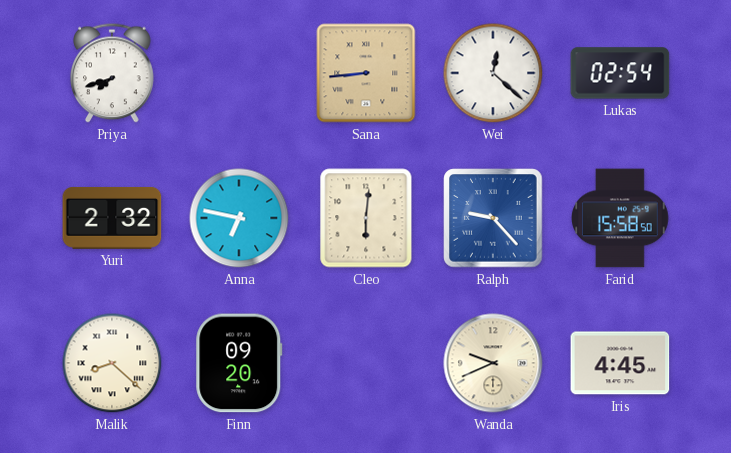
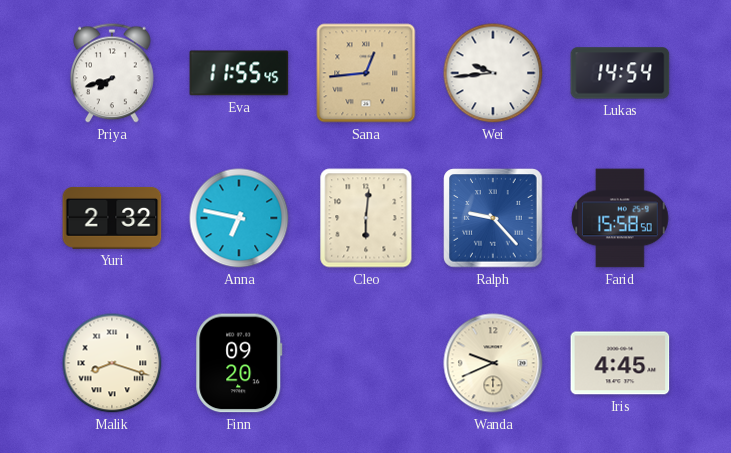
Eva: none -> 11:55 (239, 73)
Sana: 8:44 -> 12:44 (366, 73)
Wei: 12:22 -> 9:44 (493, 73)
Lukas: 02:54 -> 14:54 (620, 73)
Malik: 8:22 -> 8:18 (112, 363)
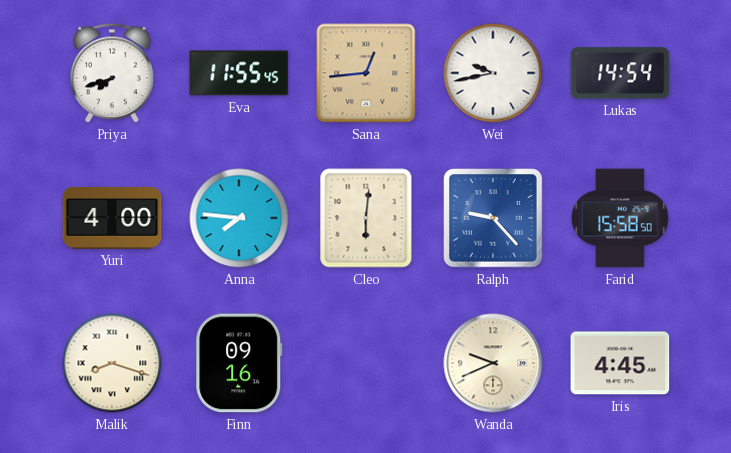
Wei: 9:44 -> 9:43 (493, 73)
Yuri: 2:32 -> 4:00 (112, 218)
Anna: 6:47 -> 7:46 (239, 218)
Finn: 09:20 -> 09:16 (239, 363)
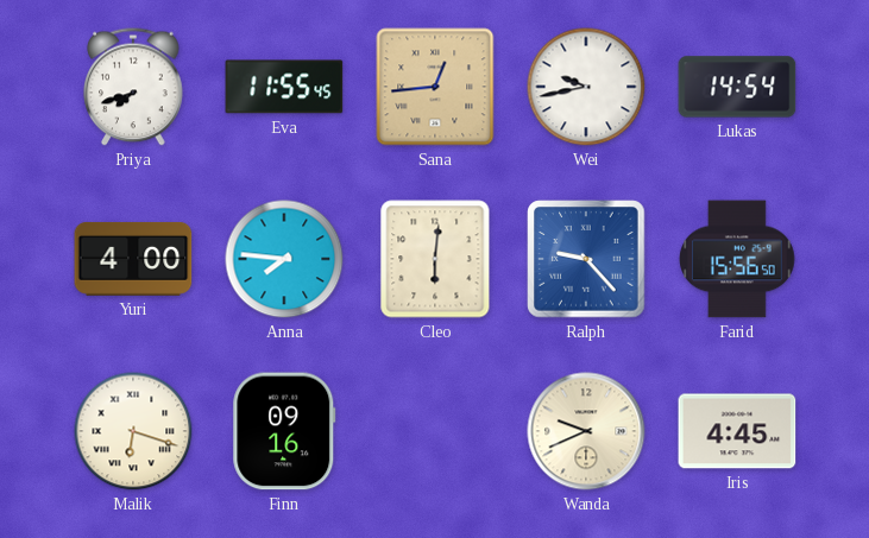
Farid: 15:58 -> 15:56 (738, 259)
Malik: 8:18 -> 6:18 (133, 431)
